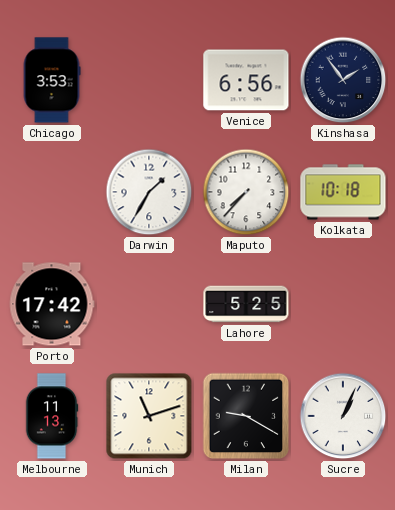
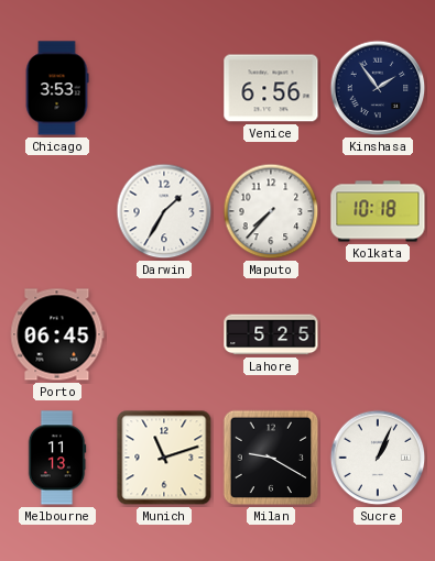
Porto: 17:42 -> 06:45 (57, 334)
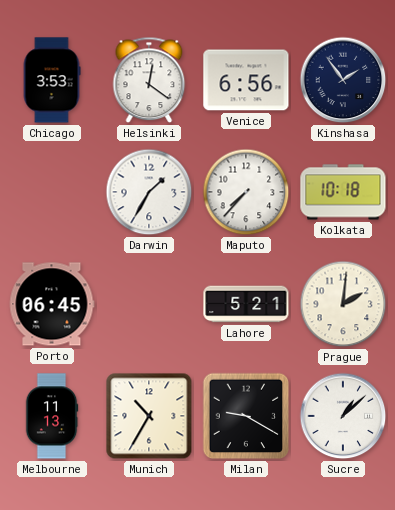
Helsinki: none -> 12:21 (149, 80)
Lahore: 5:25 -> 5:21 (246, 304)
Prague: none -> 2:01 (343, 304)
Munich: 11:12 -> 10:35 (149, 416)
Sucre: 1:04 -> 1:08 (343, 416)
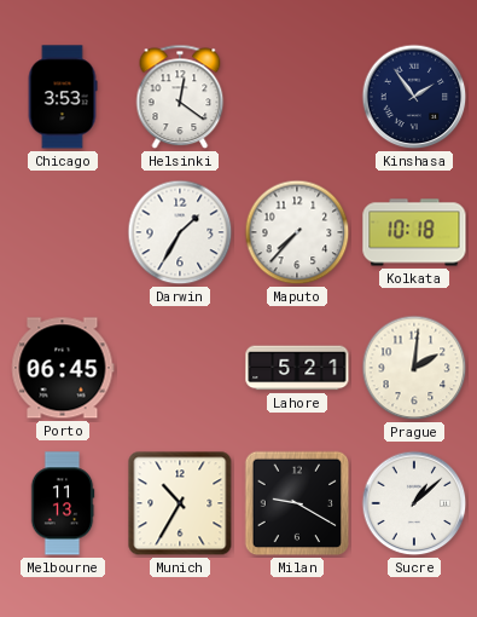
Venice: 6:56 -> none (246, 80)
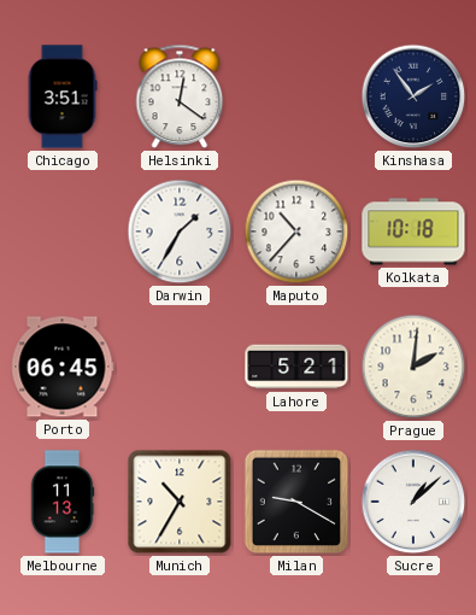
Chicago: 3:53 -> 3:51 (63, 96)
Maputo: 7:37 -> 10:37 (296, 232)
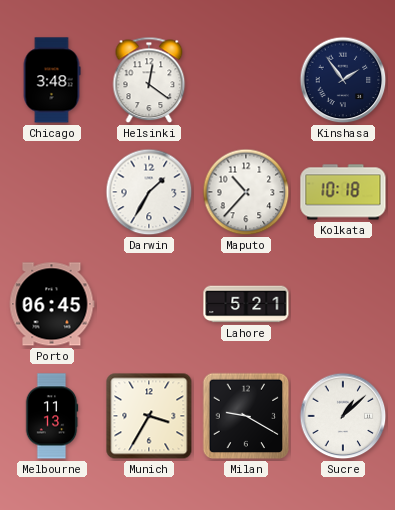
Chicago: 3:51 -> 3:48 (52, 80)
Prague: 2:01 -> none (413, 367)
Munich: 10:35 -> 3:35 (149, 416)
